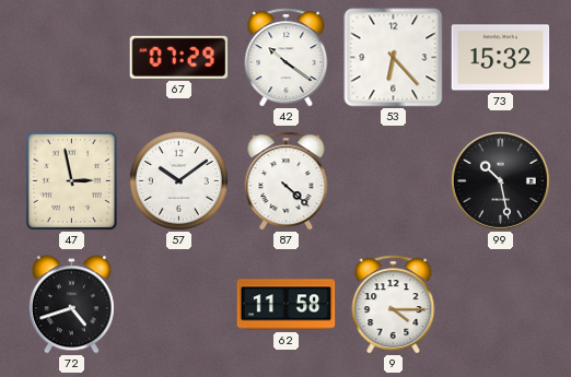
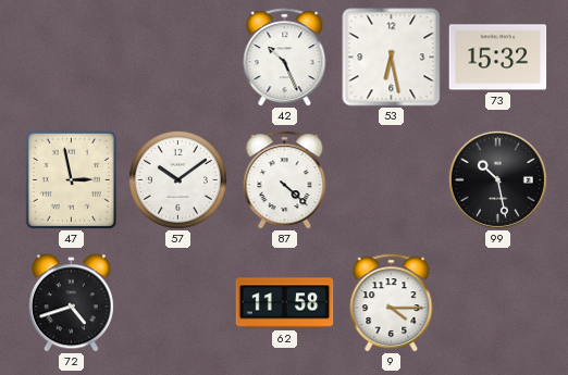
67: 07:29 -> none (179, 57)
42: 10:21 -> 10:26 (285, 58)
53: 6:23 -> 6:28 (392, 58)
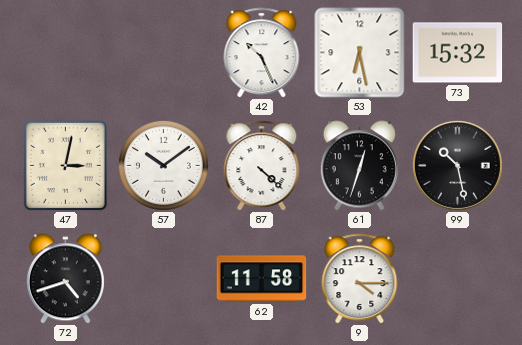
47: 2:58 -> 3:02 (65, 165)
61: none -> 12:33 (359, 166)
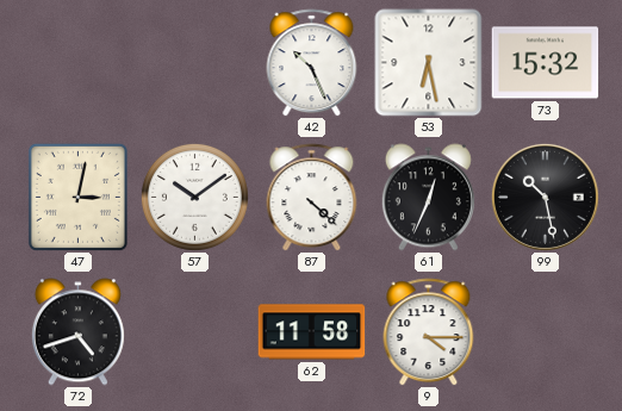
61: 12:33 -> 12:34 (428, 198)
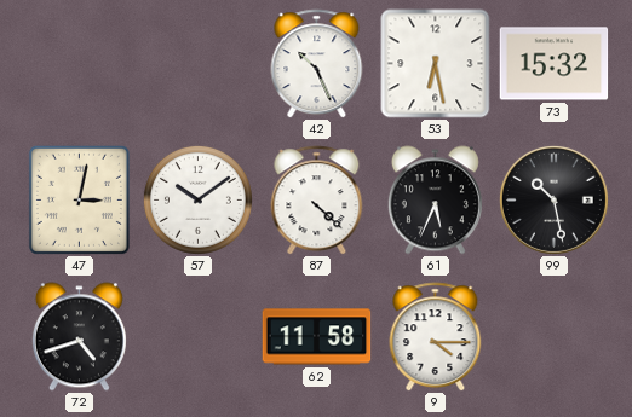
61: 12:34 -> 5:34 (435, 201)
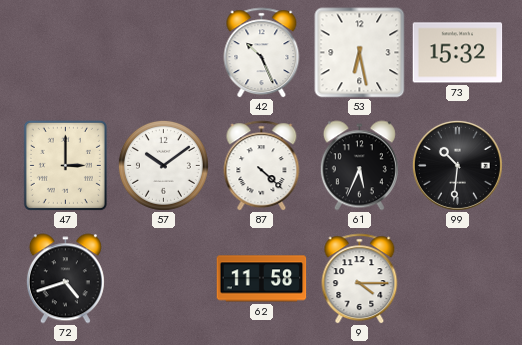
47: 3:02 -> 3:00 (65, 165)
99: 10:28 -> 10:31 (457, 165)
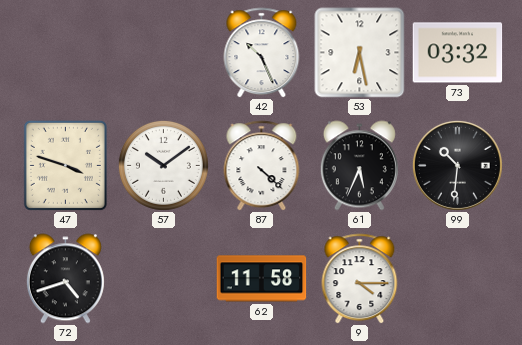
73: 15:32 -> 03:32 (458, 53)
47: 3:00 -> 3:48 (65, 165)
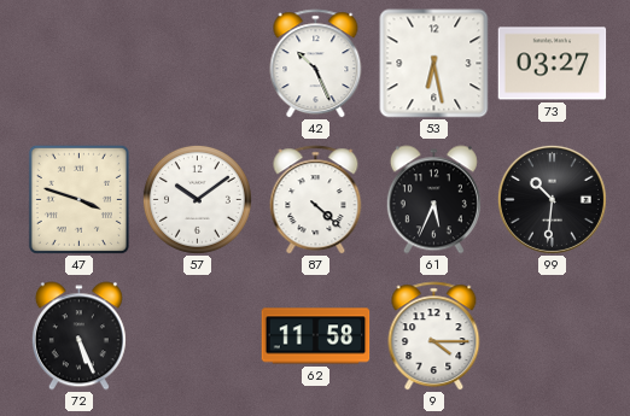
73: 03:32 -> 03:27 (553, 64)
72: 4:42 -> 5:26 (78, 336)
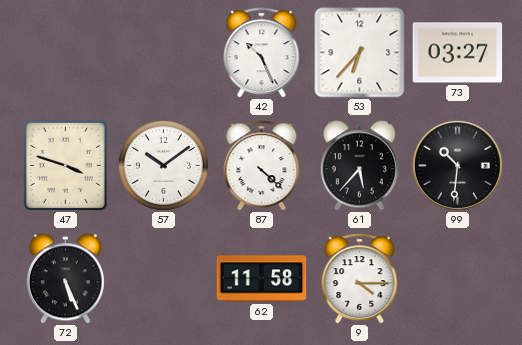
53: 6:28 -> 6:37 (360, 53)
61: 5:34 -> 5:37 (359, 166)
